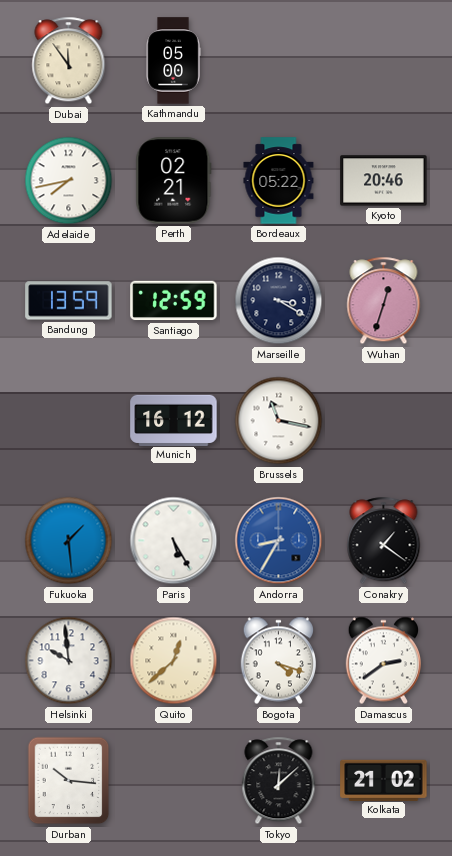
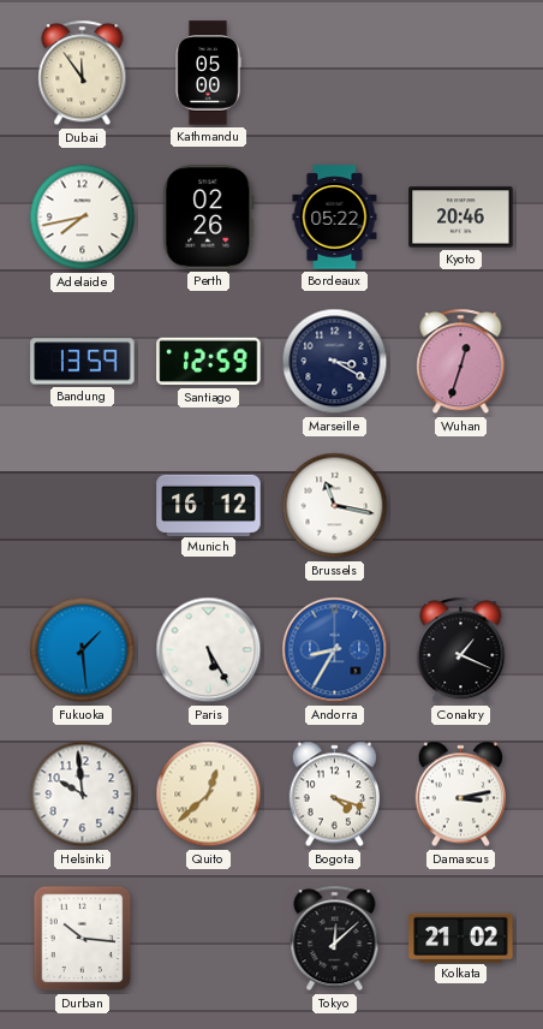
Perth: 02:21 -> 02:26 (209, 218)
Conakry: 1:21 -> 1:19 (461, 650)
Damascus: 2:39 -> 3:13 (460, 795)
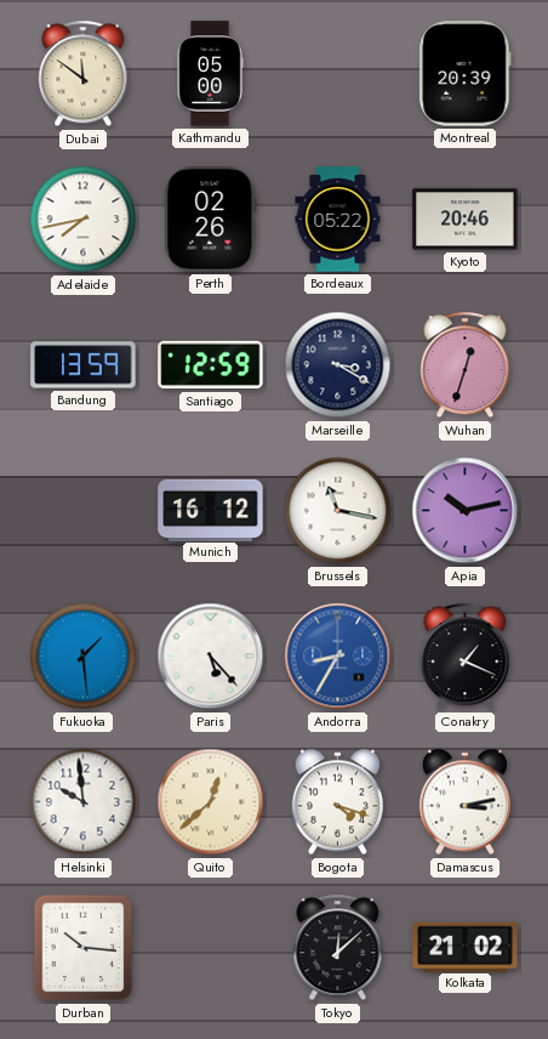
Dubai: 11:54 -> 11:51 (84, 74)
Montreal: none -> 20:39 (466, 74)
Apia: none -> 10:13 (466, 511)
Paris: 5:25 -> 5:23 (211, 657)
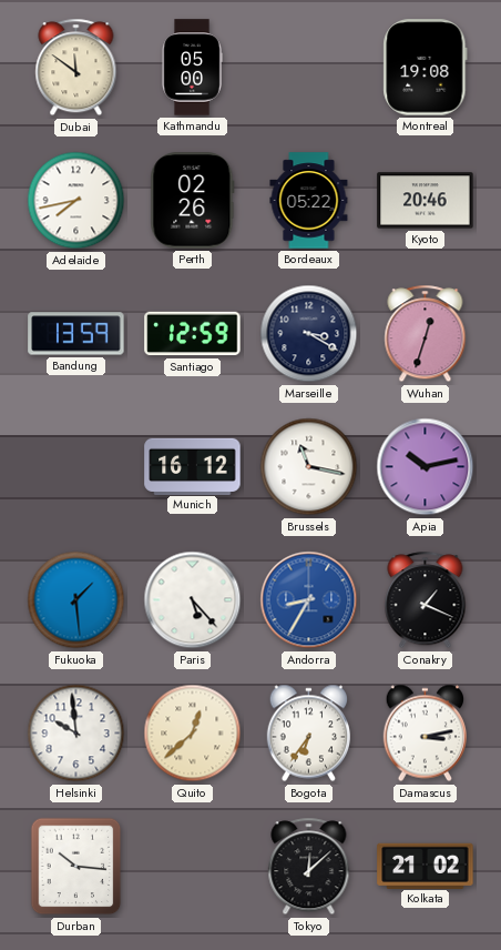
Montreal: 20:39 -> 19:08 (426, 68)
Bogota: 4:18 -> 6:36 (308, 734)
